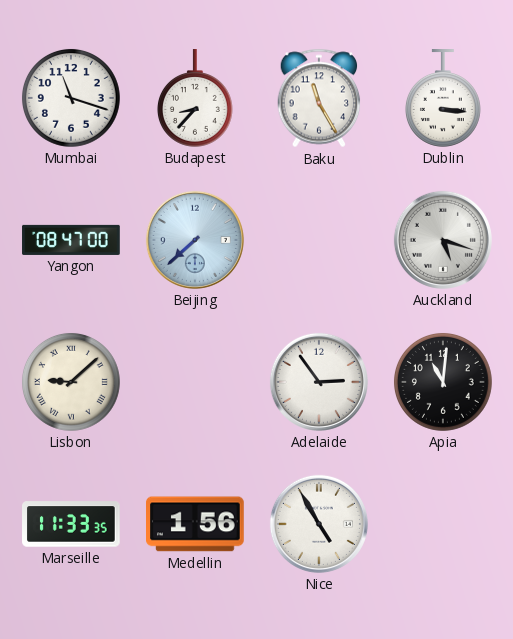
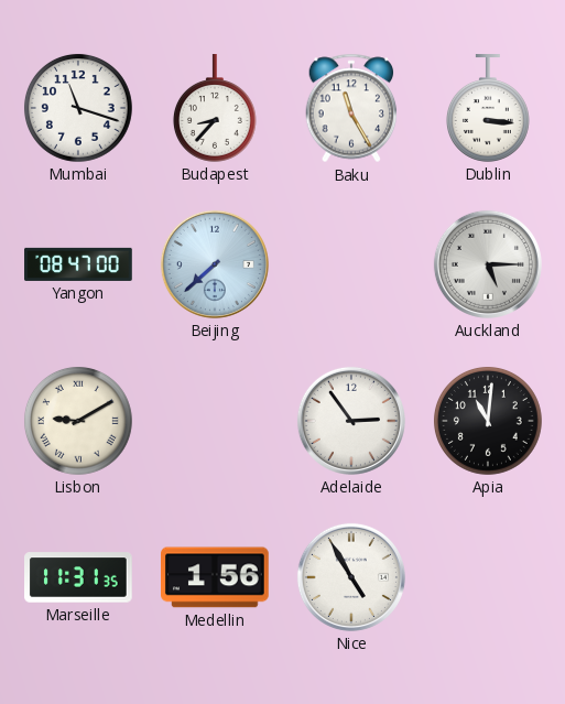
Auckland: 5:18 -> 5:15 (488, 264)
Lisbon: 9:08 -> 9:10 (78, 421)
Marseille: 11:33 -> 11:31 (78, 577)
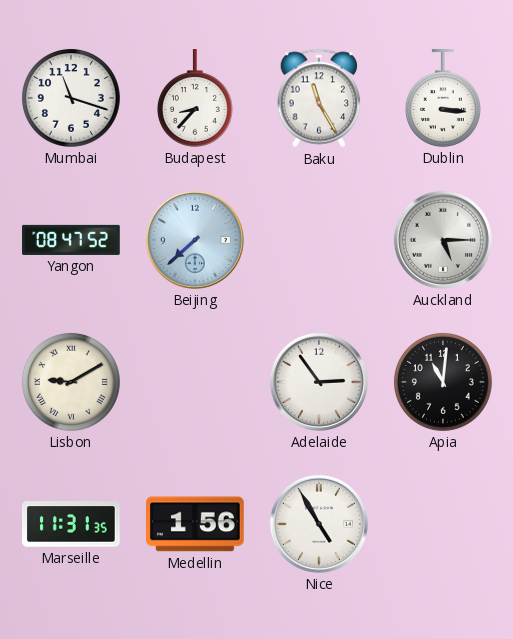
Yangon: 08:47:00 -> 08:47:52 (71, 240)
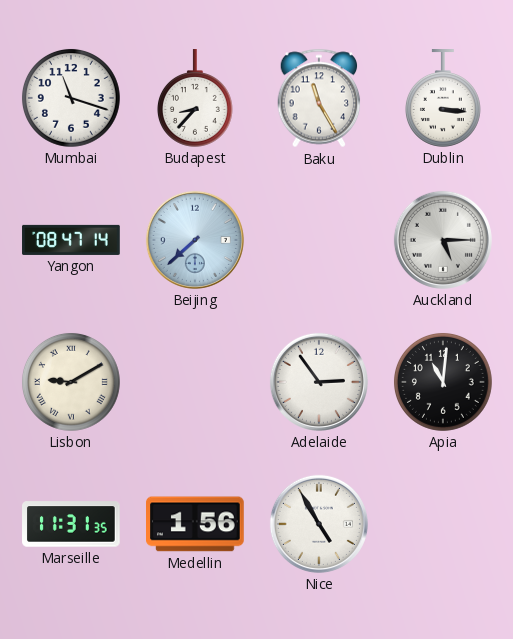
Yangon: 08:47:52 -> 08:47:14 (71, 240)
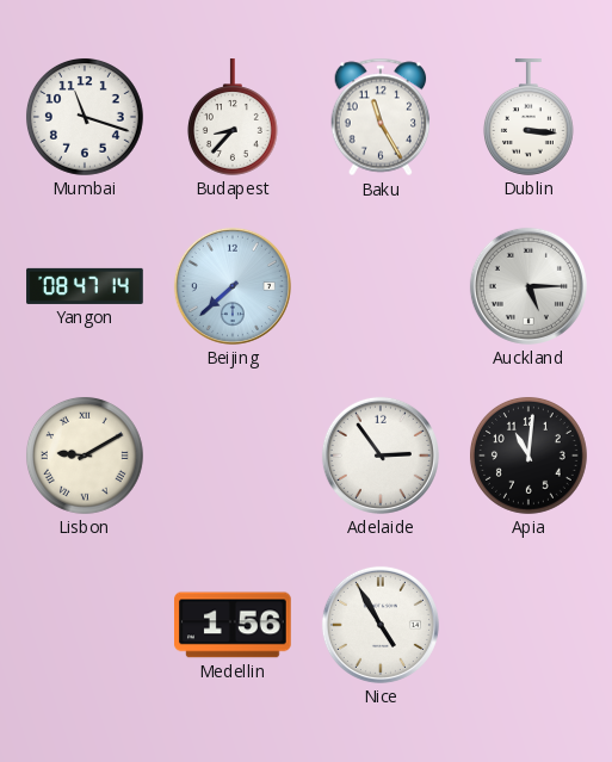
Marseille: 11:31 -> none (71, 524)
